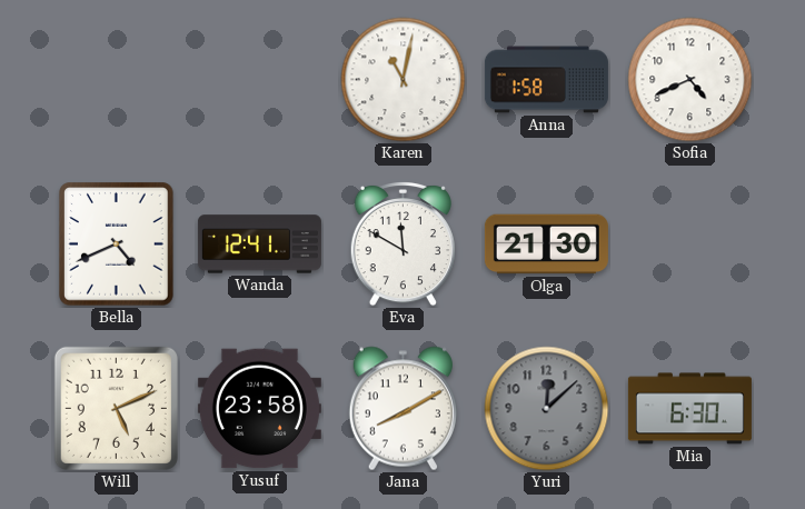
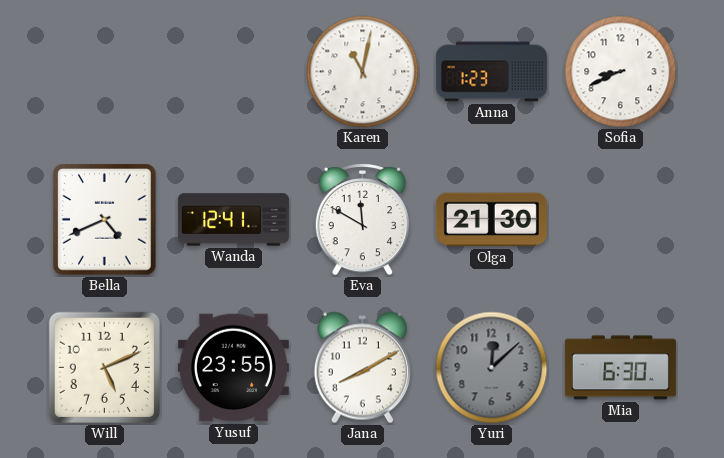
Anna: 1:58 -> 1:23 (491, 72)
Sofia: 4:41 -> 8:41 (621, 72)
Yusuf: 23:58 -> 23:55 (233, 368)
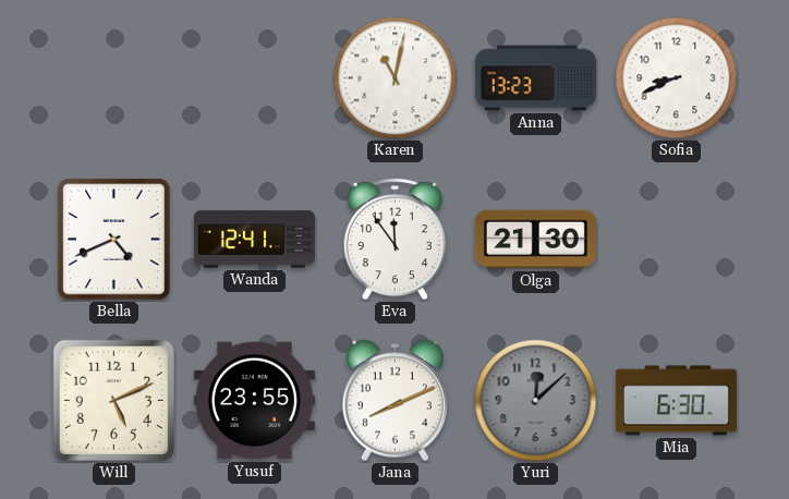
Anna: 1:23 -> 13:23 (535, 78)
Eva: 11:50 -> 11:54 (394, 239)
Jana: 8:10 -> 8:11 (394, 401)
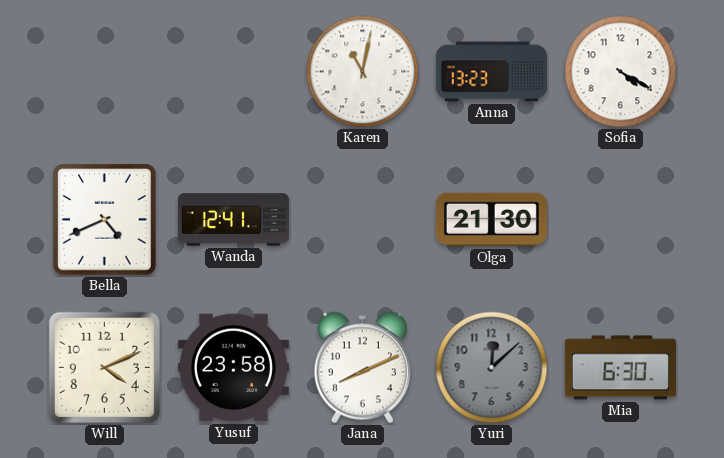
Sofia: 8:41 -> 4:20 (621, 72)
Eva: 11:54 -> none (394, 239)
Will: 5:11 -> 4:11 (104, 367)
Yusuf: 23:55 -> 23:58 (233, 368)
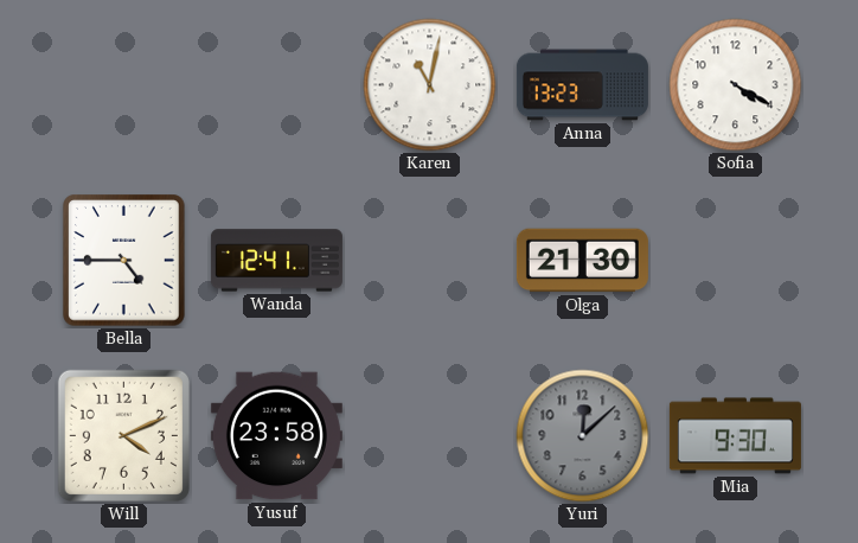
Bella: 4:41 -> 4:45 (124, 261)
Jana: 8:11 -> none (362, 368)
Mia: 6:30 -> 9:30 (735, 436)
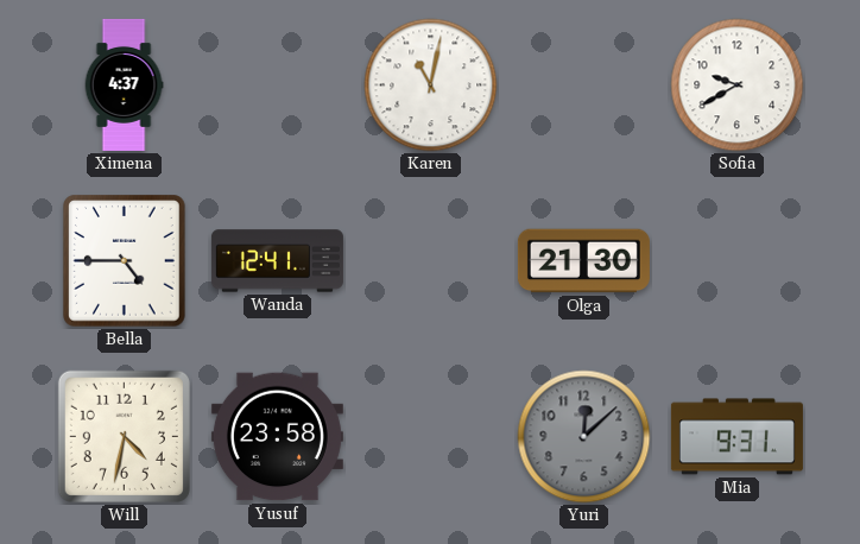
Ximena: none -> 4:37 (124, 84)
Anna: 13:23 -> none (582, 85)
Sofia: 4:20 -> 9:40 (738, 86)
Will: 4:11 -> 4:32 (124, 436)
Mia: 9:30 -> 9:31 (736, 437)
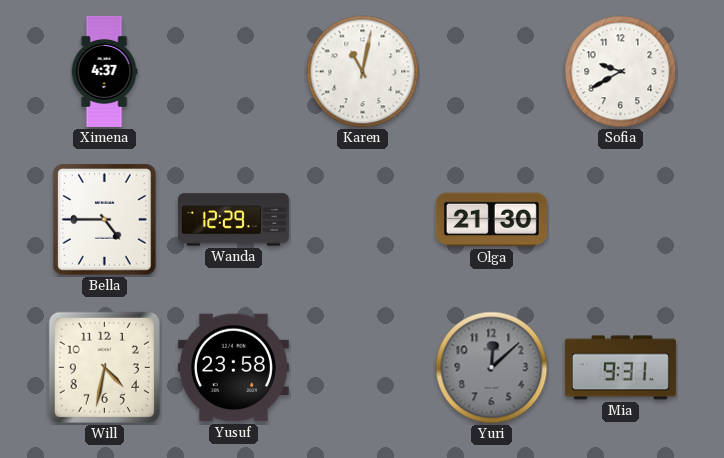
Wanda: 12:41 -> 12:29 (233, 220)
